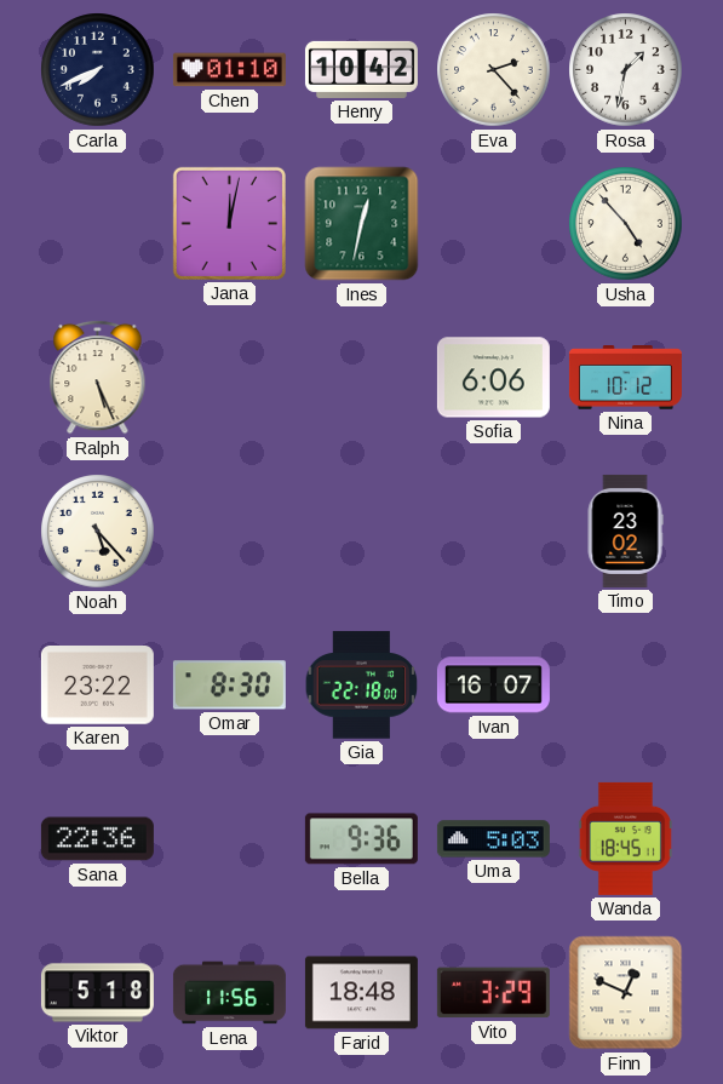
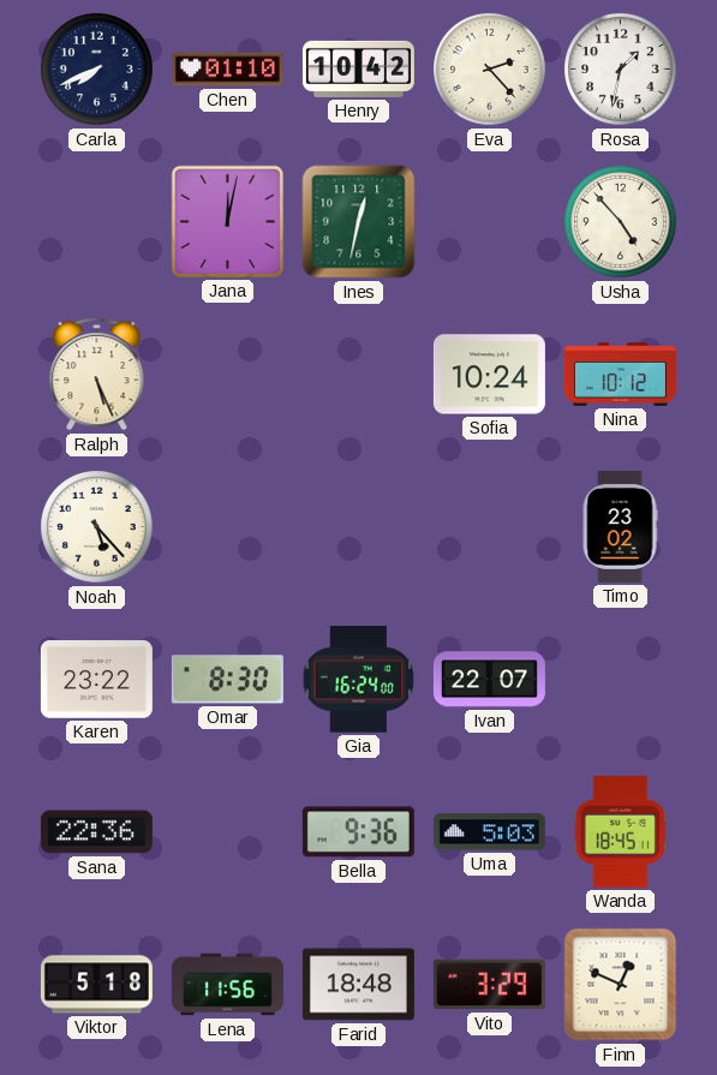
Sofia: 6:06 -> 10:24 (489, 375)
Gia: 22:18 -> 16:24 (359, 680)
Ivan: 16:07 -> 22:07 (489, 680)
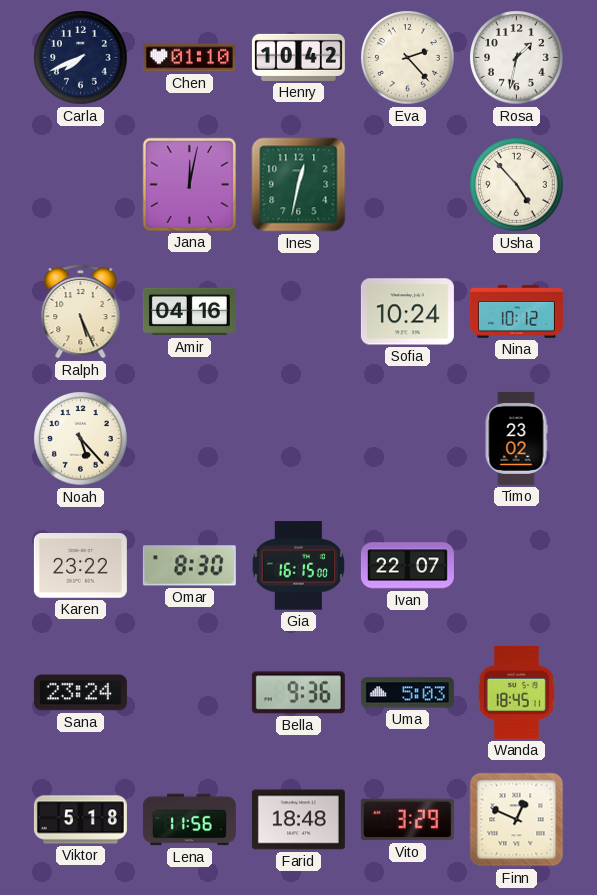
Amir: none -> 04:16 (189, 312)
Gia: 16:24 -> 16:15 (299, 566)
Sana: 22:36 -> 23:24 (80, 693)
